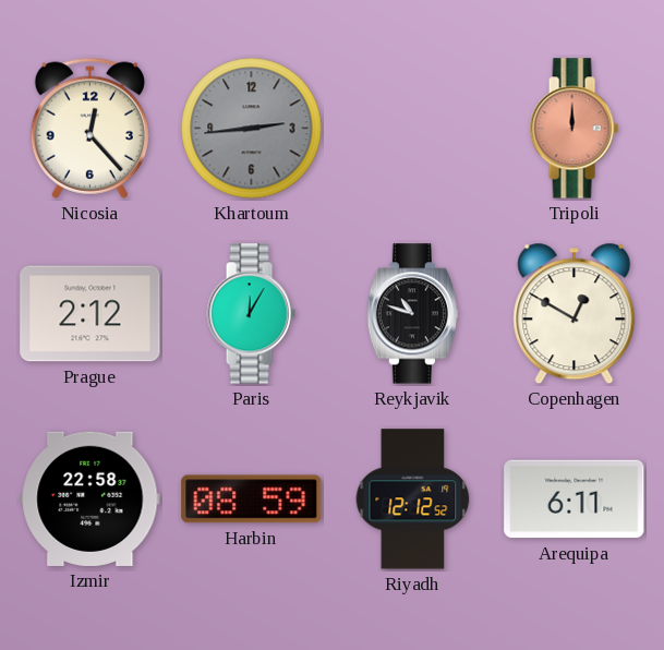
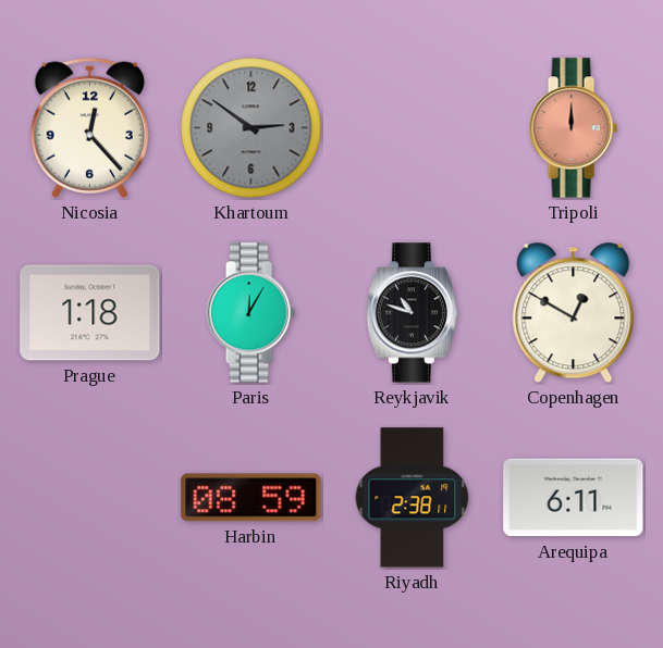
Khartoum: 2:44 -> 2:51 (251, 128)
Prague: 2:12 -> 1:18 (90, 313)
Izmir: 22:58 -> none (90, 498)
Riyadh: 12:12 -> 2:38 (413, 498)
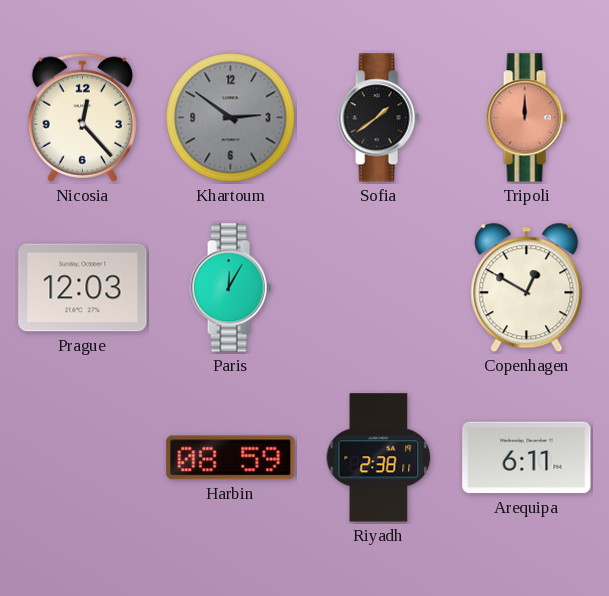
Sofia: none -> 1:39 (378, 118)
Prague: 1:18 -> 12:03 (83, 288)
Reykjavik: 10:48 -> none (412, 313)
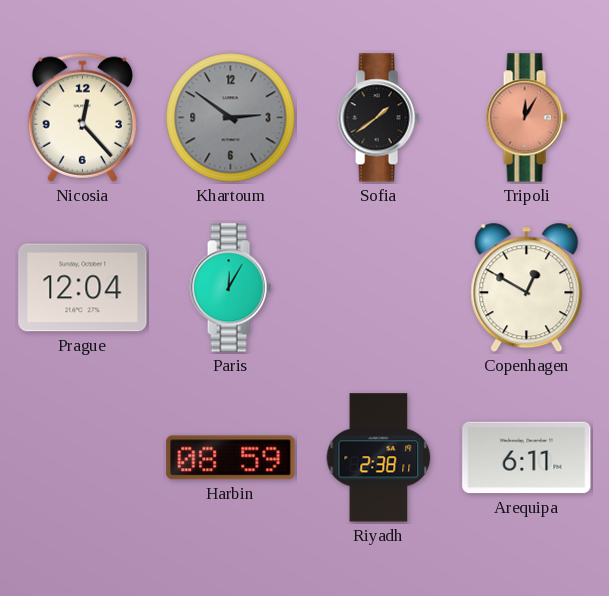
Tripoli: 12:00 -> 12:05 (526, 118)
Prague: 12:03 -> 12:04 (83, 288)
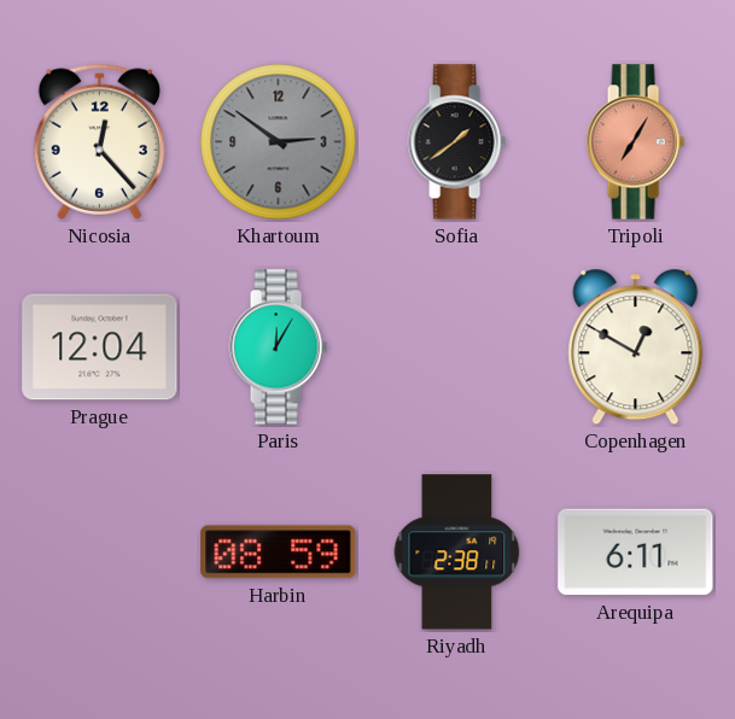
Tripoli: 12:05 -> 7:05 (635, 142)
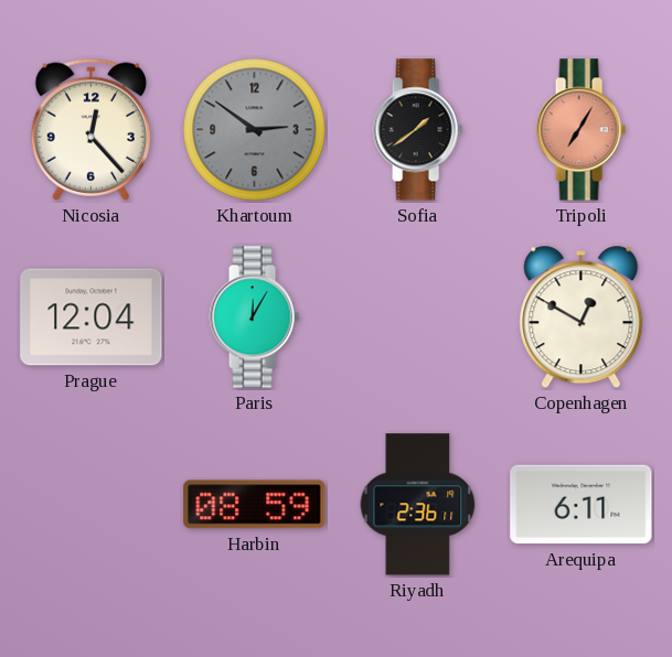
Riyadh: 2:38 -> 2:36 (418, 505)
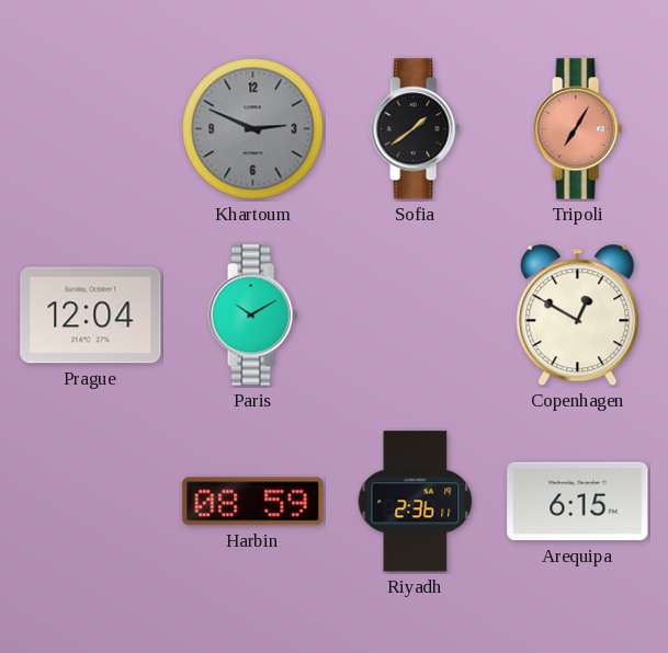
Nicosia: 12:23 -> none (90, 129)
Khartoum: 2:51 -> 2:49 (253, 129)
Paris: 12:05 -> 10:10 (252, 316)
Arequipa: 6:11 -> 6:15 (578, 502)
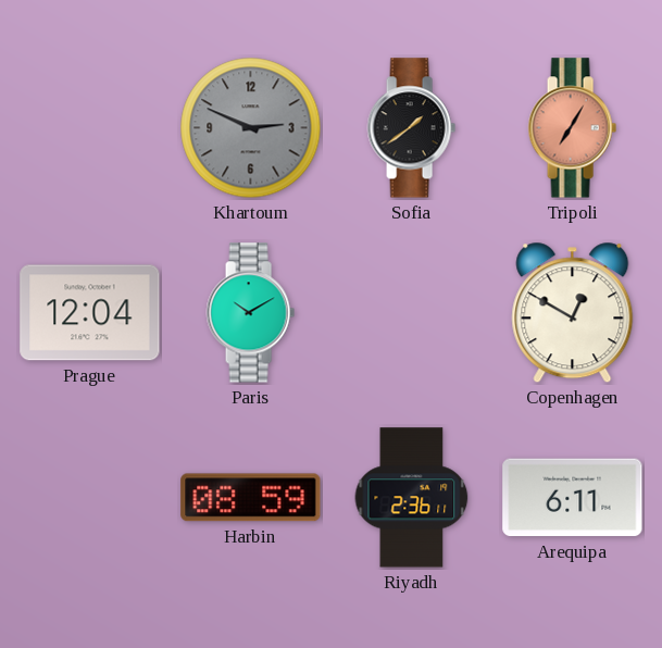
Arequipa: 6:15 -> 6:11 (573, 498)
